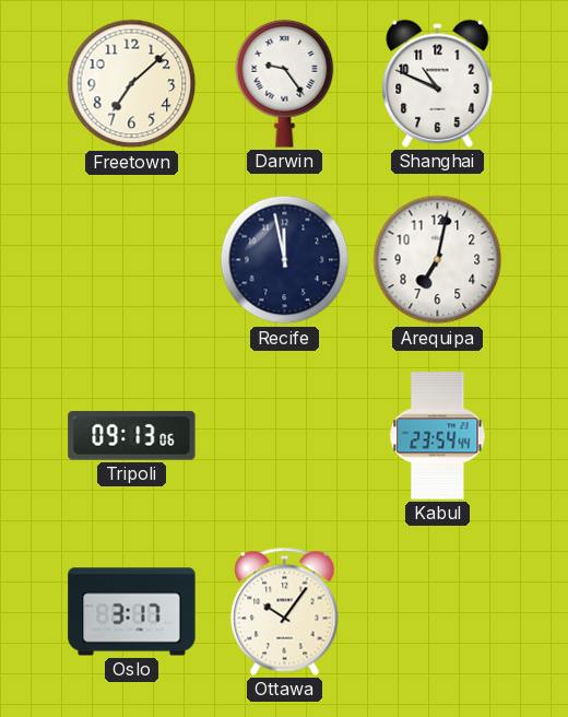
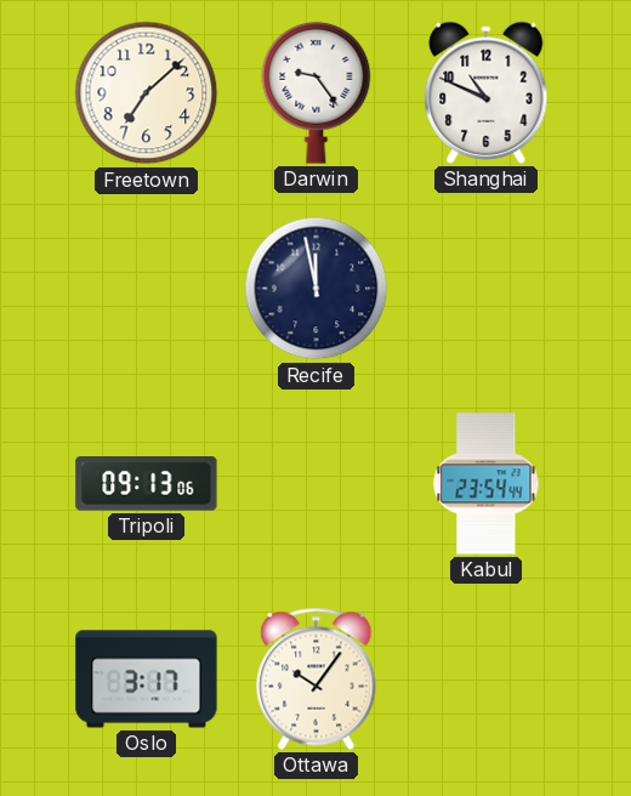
Arequipa: 7:02 -> none (438, 260)
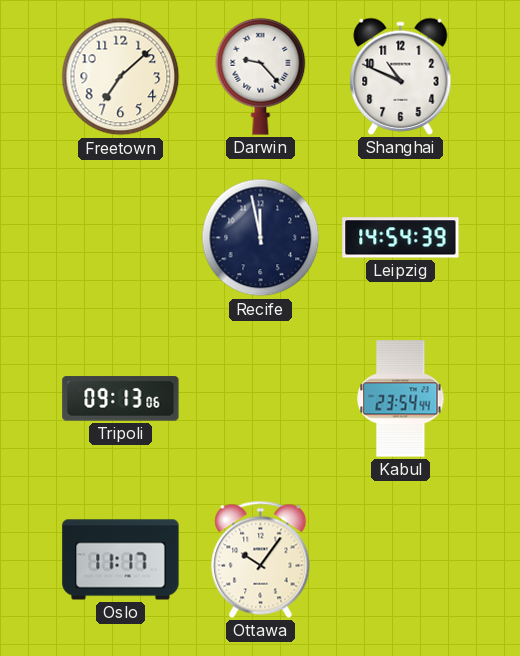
Darwin: 9:24 -> 9:23 (261, 76)
Leipzig: none -> 14:54 (401, 238)
Oslo: 3:17 -> 11:17 (121, 560)
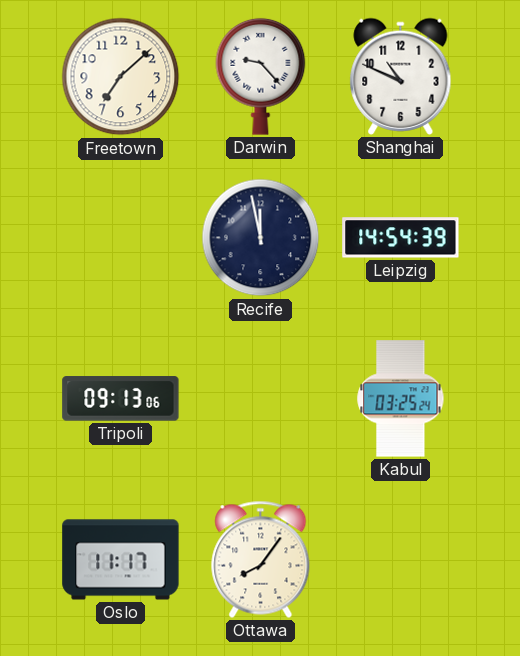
Kabul: 23:54 -> 03:25 (401, 399)
Ottawa: 10:06 -> 8:06 (261, 559)
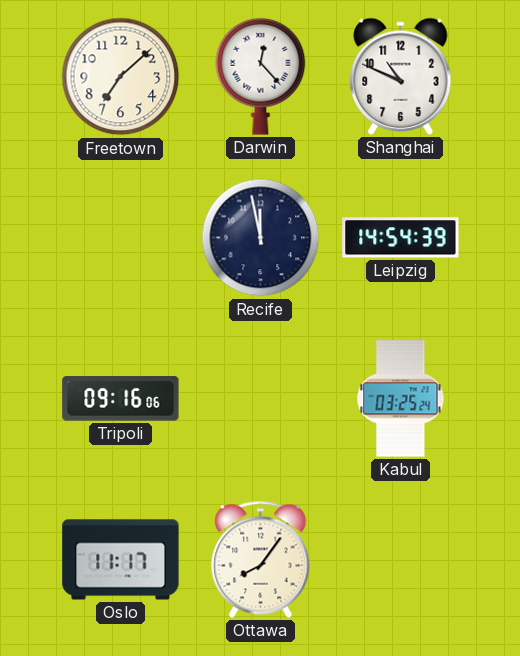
Darwin: 9:23 -> 12:23 (261, 76)
Tripoli: 09:13 -> 09:16 (121, 399)
